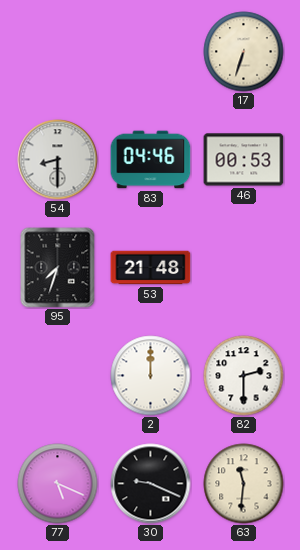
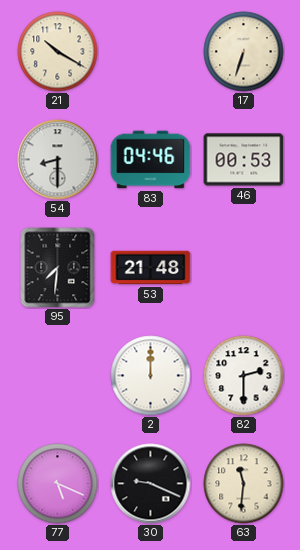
21: none -> 10:20 (58, 52)
95: 7:33 -> 7:31 (58, 268)
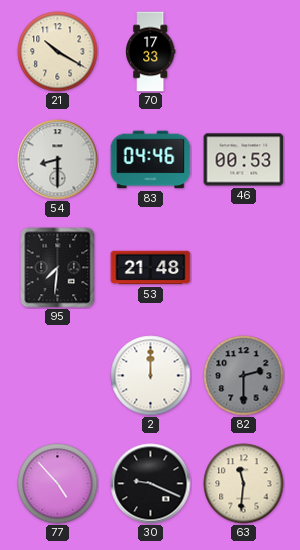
70: none -> 17:33 (151, 52)
17: 6:33 -> none (244, 52)
82 dial: white -> grey (244, 376)
77: 5:19 -> 4:53 (58, 484)
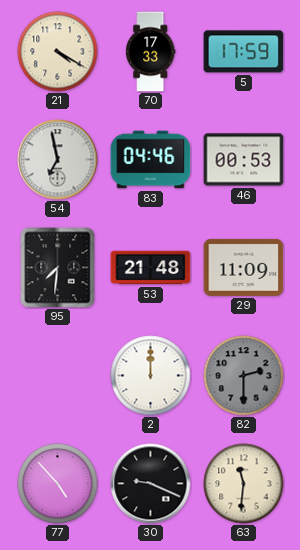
21: 10:20 -> 4:20 (58, 52)
5: none -> 17:59 (244, 52)
54: 8:30 -> 6:58 (58, 160)
29: none -> 11:09 (244, 267)
